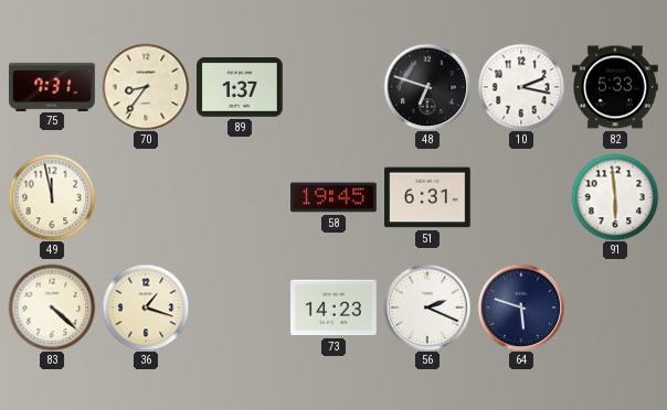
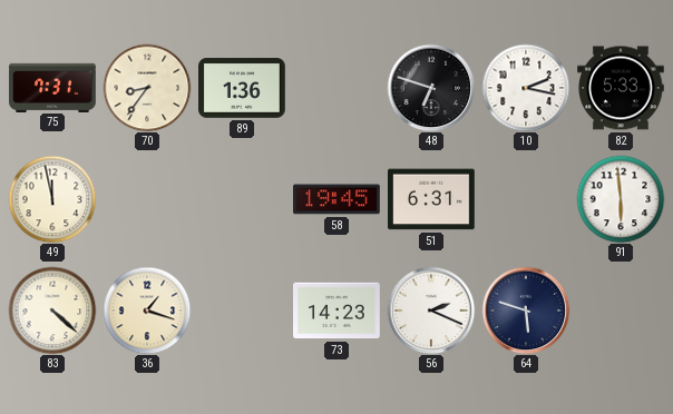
89: 1:37 -> 1:36 (243, 89)
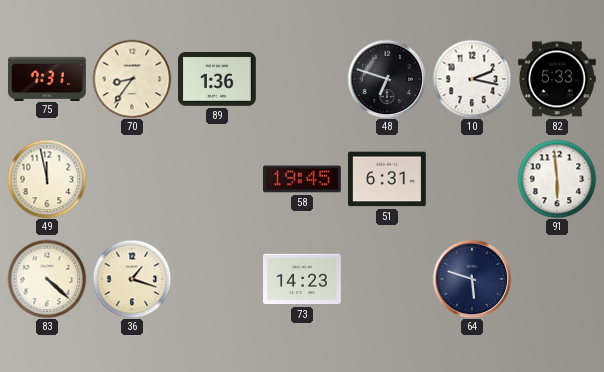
56: 2:19 -> none (431, 310)
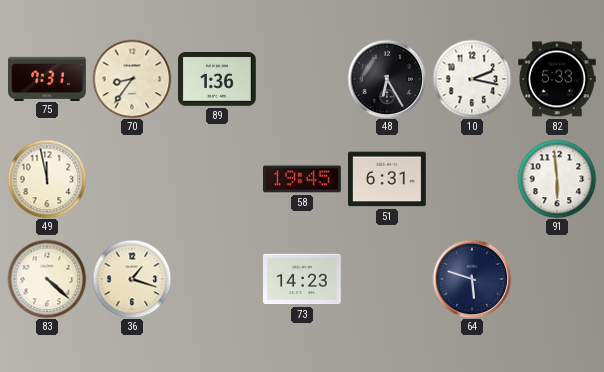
48: 6:48 -> 6:25 (387, 79)
